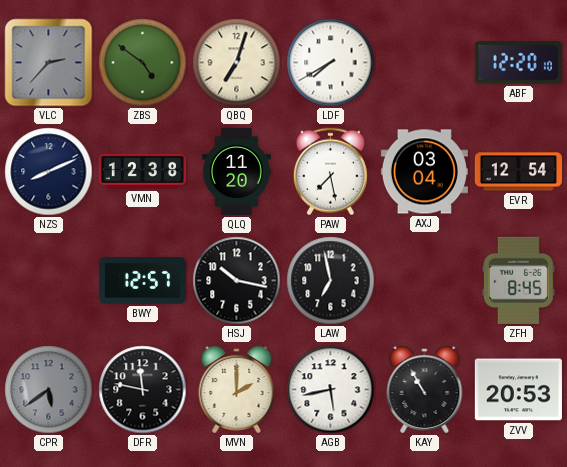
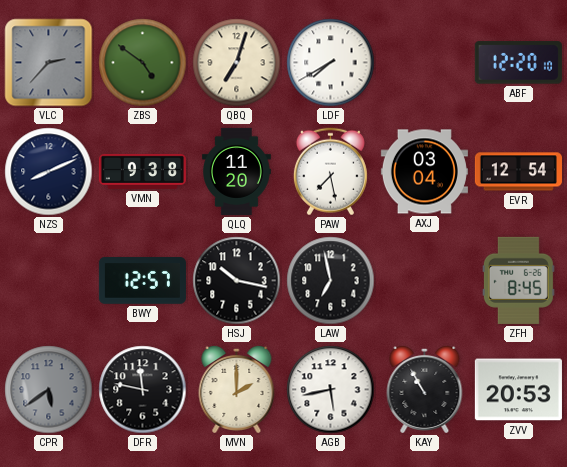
VMN: 12:38 -> 9:38 (142, 171)
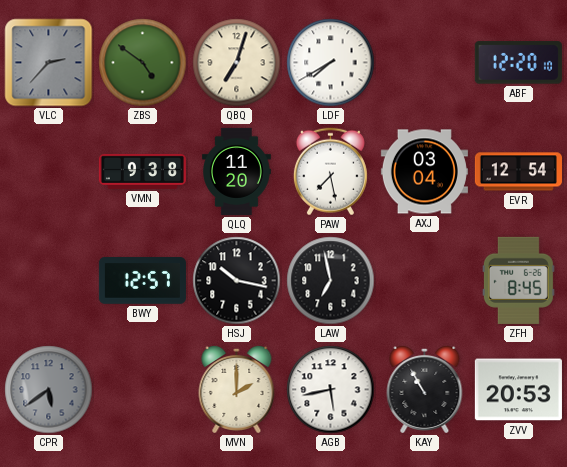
NZS: 8:11 -> none (49, 172)
DFR: 11:47 -> none (143, 390)
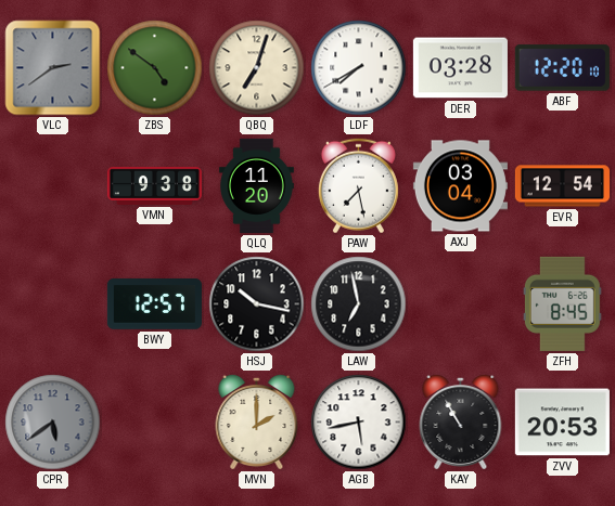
VLC: 2:37 -> 2:39 (53, 68)
DER: none -> 03:28 (460, 68)
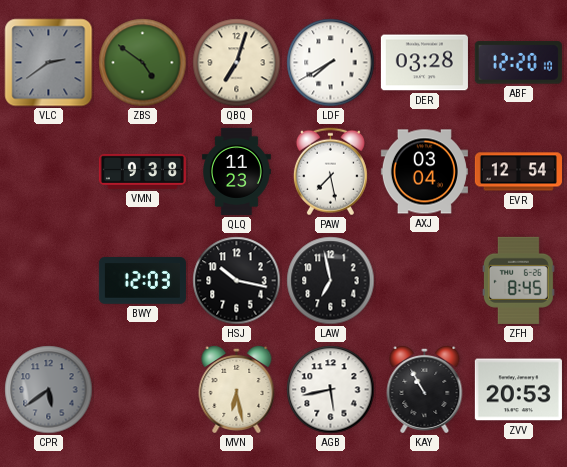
QLQ: 11:20 -> 11:23 (236, 171)
BWY: 12:57 -> 12:03 (142, 281)
MVN: 2:00 -> 6:28 (237, 389)
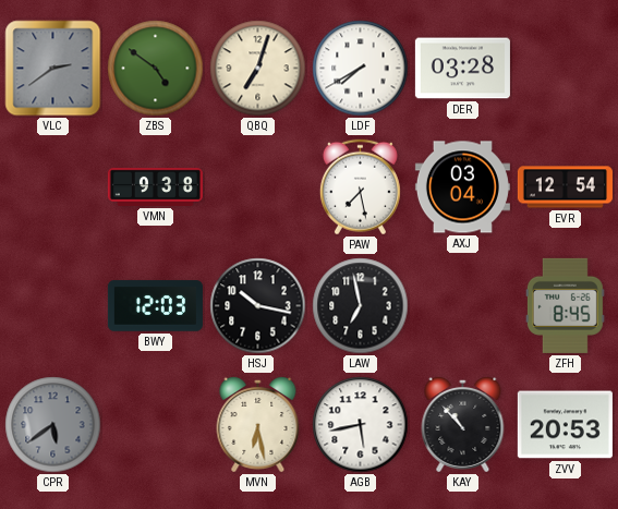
ABF: 12:20 -> none (518, 63)
QLQ: 11:23 -> none (236, 171)
KAY: 10:55 -> 10:53 (463, 424)
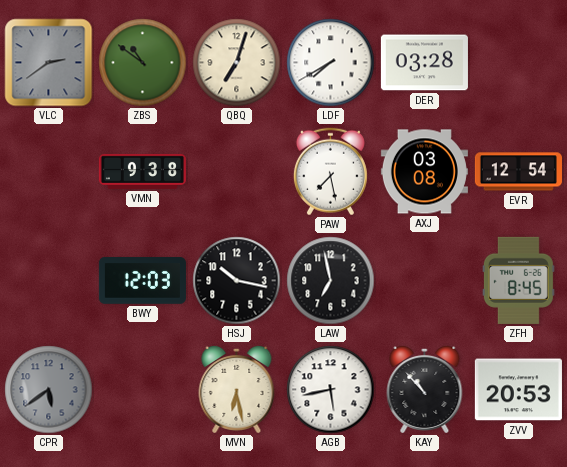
ZBS: 4:51 -> 10:51 (143, 63)
AXJ: 03:04 -> 03:08 (424, 172)
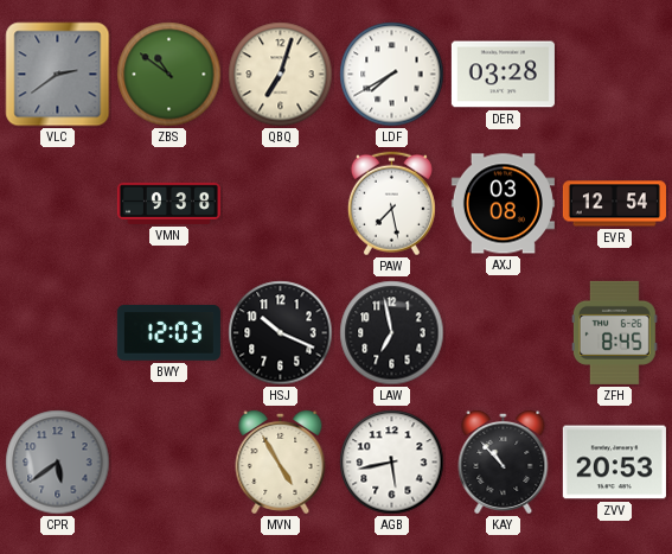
HSJ: 10:17 -> 10:19 (281, 333)
MVN: 6:28 -> 4:55 (281, 461)
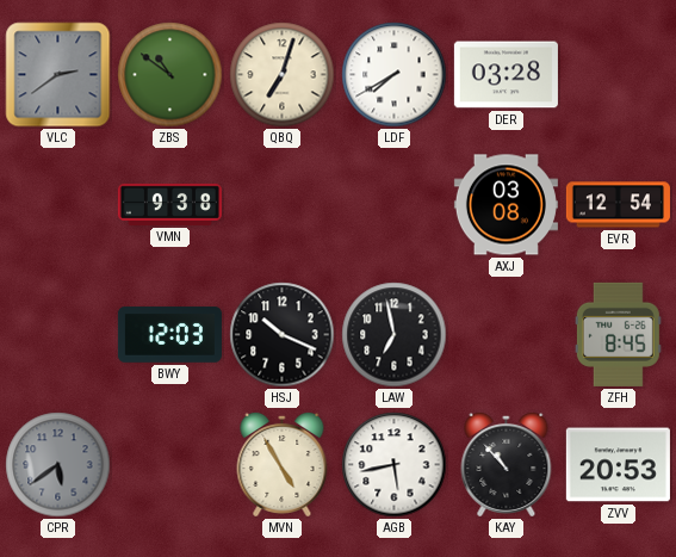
PAW: 7:28 -> none (391, 204)
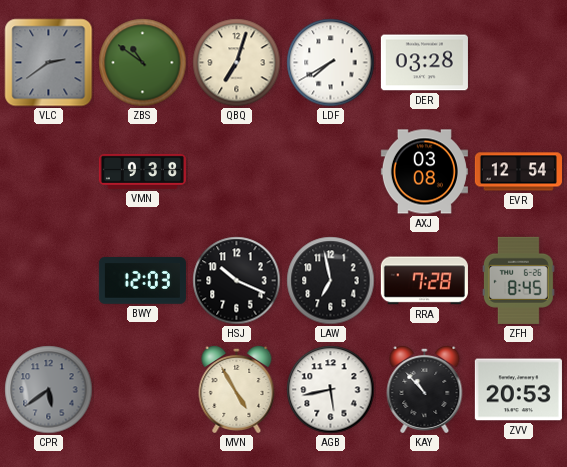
RRA: none -> 7:28 (424, 281)
